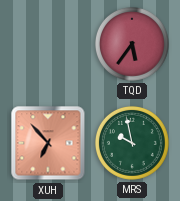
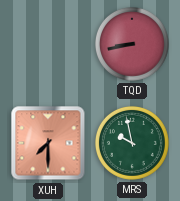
TQD: 5:36 -> 8:43 (132, 44)
XUH: 6:53 -> 7:30 (48, 143)
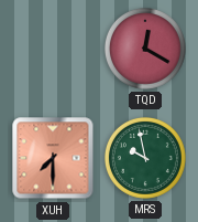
TQD: 8:43 -> 12:20 (145, 49)
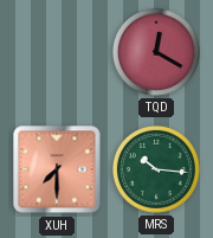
MRS: 9:58 -> 10:16 (156, 169)
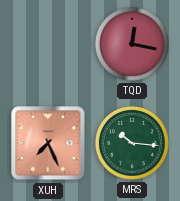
TQD: 12:20 -> 12:17 (132, 44)
XUH: 7:30 -> 7:26 (48, 143)
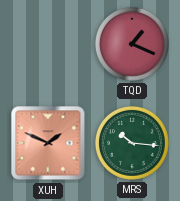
TQD: 12:17 -> 1:19 (132, 44)
XUH: 7:26 -> 1:49 (48, 143)
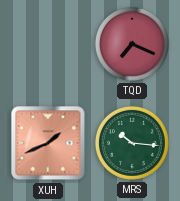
TQD: 1:19 -> 7:19 (132, 44)
XUH: 1:49 -> 1:41 (48, 143)
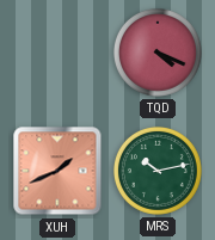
TQD: 7:19 -> 4:19 (158, 53)
MRS: 10:16 -> 10:13 (158, 171)
